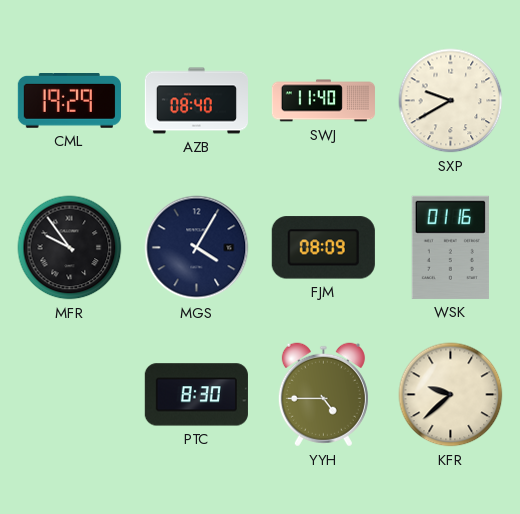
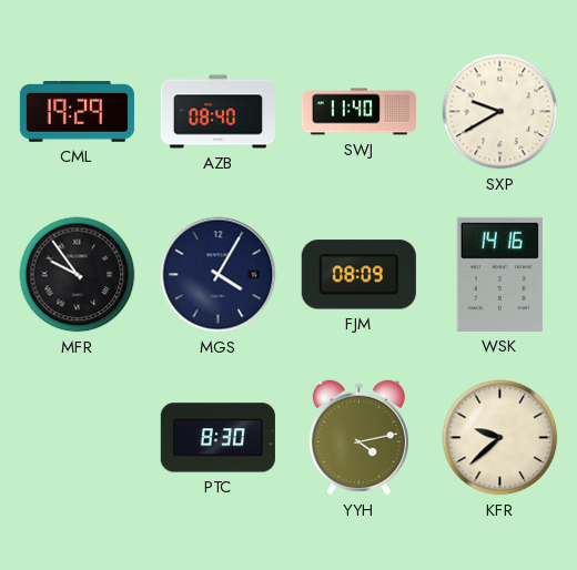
WSK: 01:16 -> 14:16 (499, 274)
YYH: 4:45 -> 4:13 (358, 438)
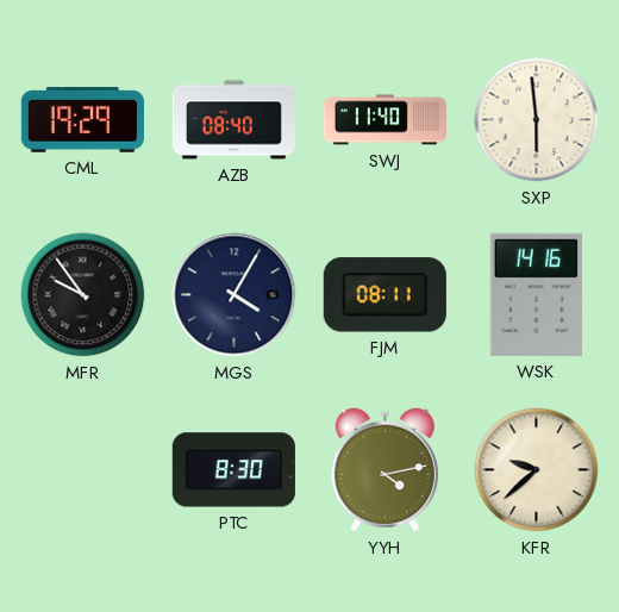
SXP: 9:40 -> 5:59 (537, 120)
FJM: 08:09 -> 08:11 (384, 295)
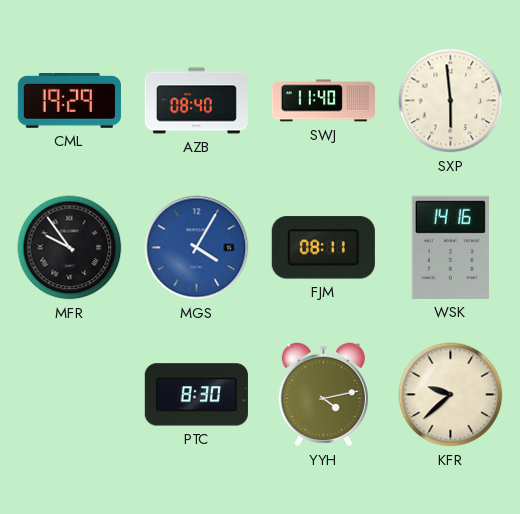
MGS dial: navy -> blue (197, 248)
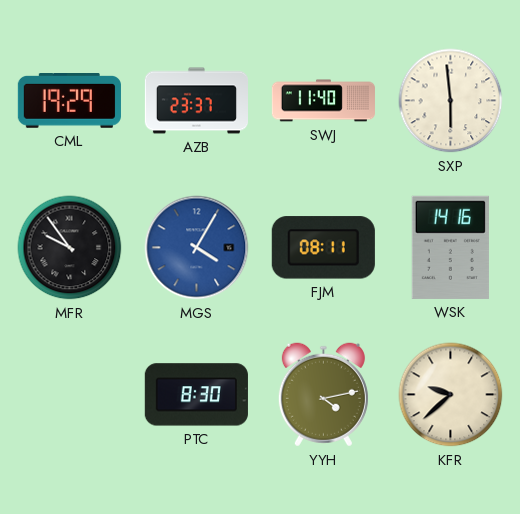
AZB: 08:40 -> 23:37 (196, 101)
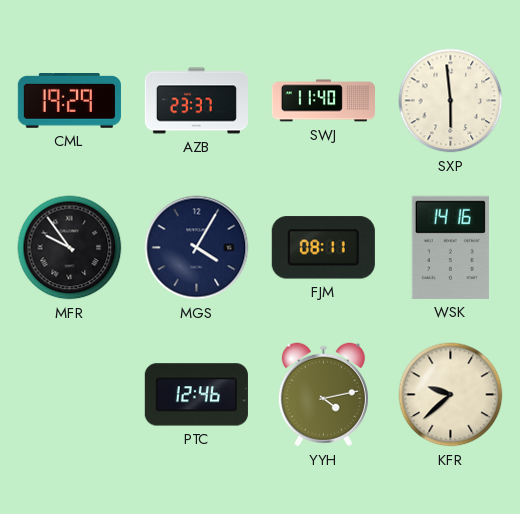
MGS dial: blue -> navy (197, 248)
PTC: 8:30 -> 12:46 (196, 395)
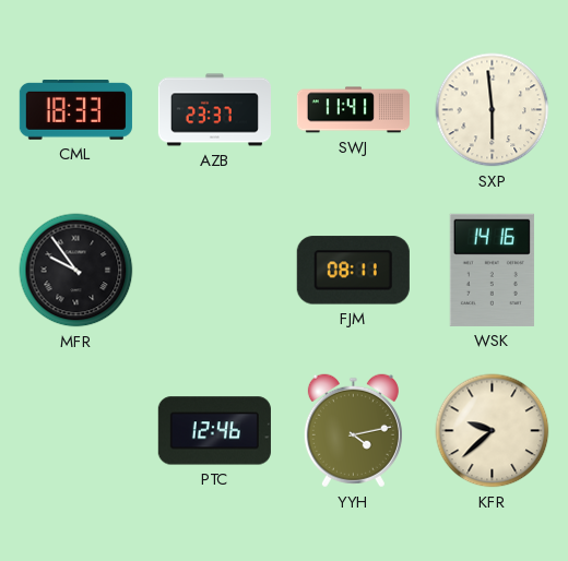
CML: 19:29 -> 18:33 (75, 110)
SWJ: 11:40 -> 11:41 (353, 110)
MGS: 4:05 -> none (197, 248)
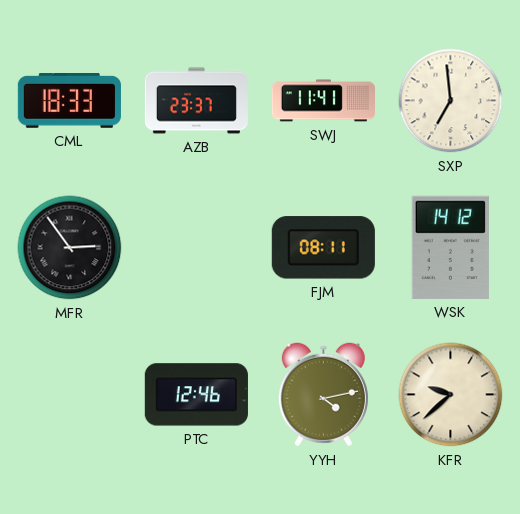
SXP: 5:59 -> 6:59 (451, 101)
MFR: 9:54 -> 2:54 (70, 248)
WSK: 14:16 -> 14:12 (450, 247)
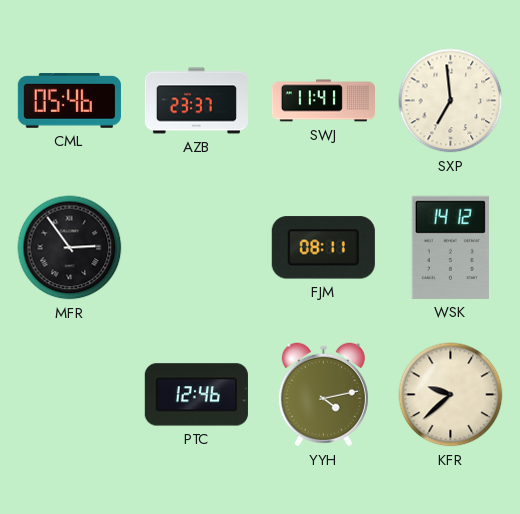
CML: 18:33 -> 05:46 (69, 101)
